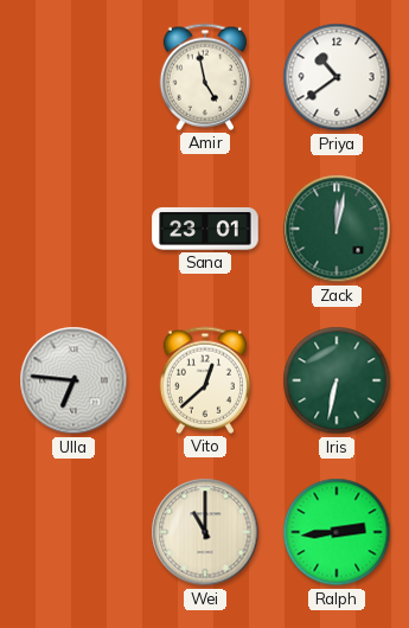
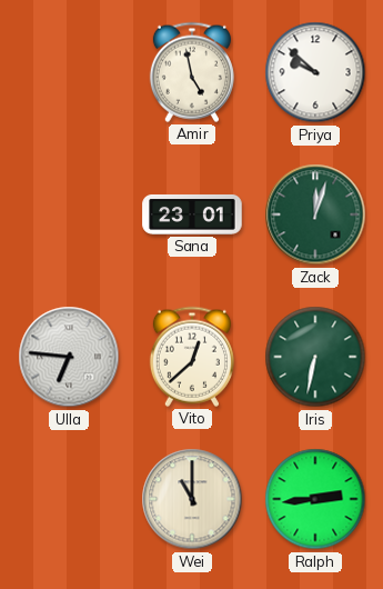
Priya: 10:39 -> 9:52 (315, 72)
Zack: 12:02 -> 12:03 (315, 214)
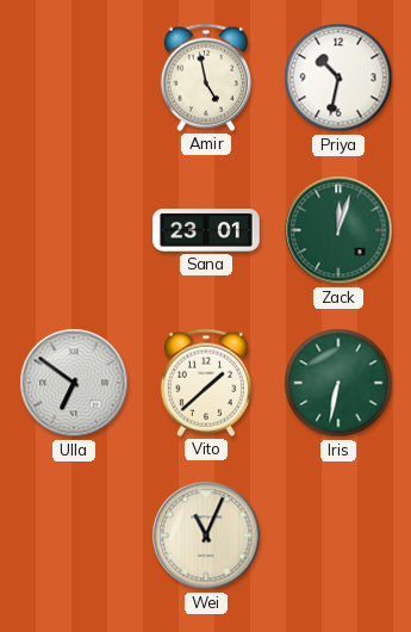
Priya: 9:52 -> 10:32 (338, 78)
Ulla: 6:46 -> 6:51 (74, 383)
Vito: 12:38 -> 1:38 (206, 383)
Wei: 11:00 -> 11:04 (206, 535)
Ralph: 2:44 -> none (315, 499)
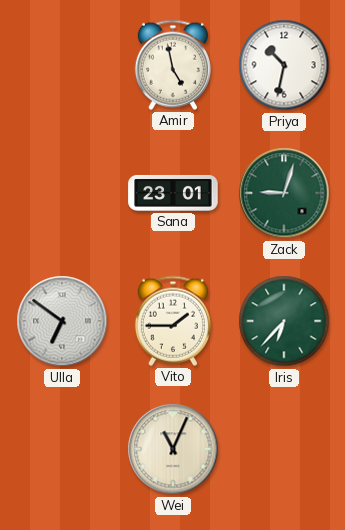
Zack: 12:03 -> 9:03 (284, 193)
Vito: 1:38 -> 1:45 (173, 321)
Iris: 6:32 -> 6:37 (284, 321)
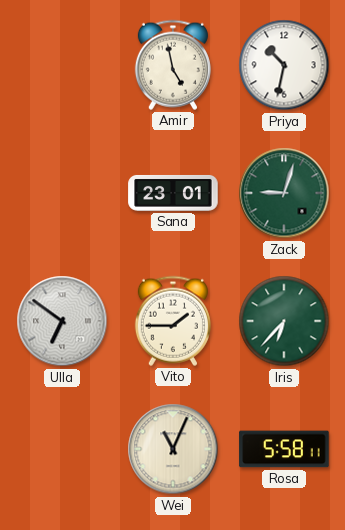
Rosa: none -> 5:58 (284, 449)
